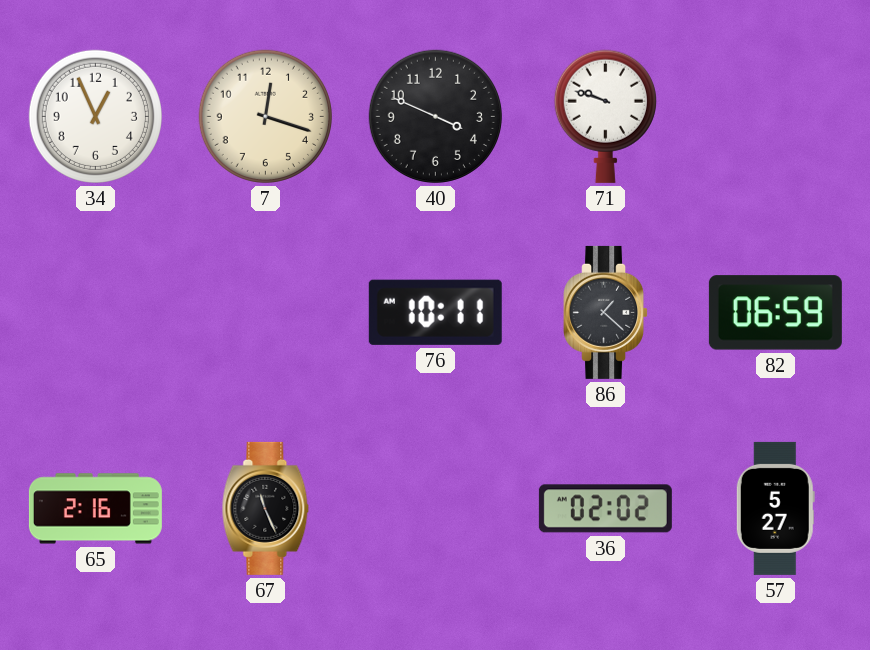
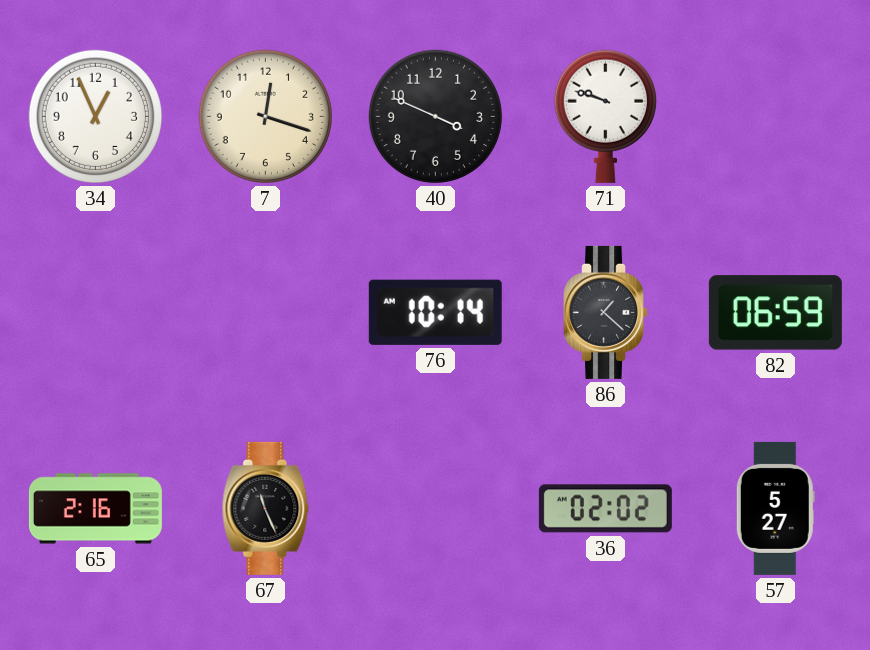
76: 10:11 -> 10:14 (435, 312)
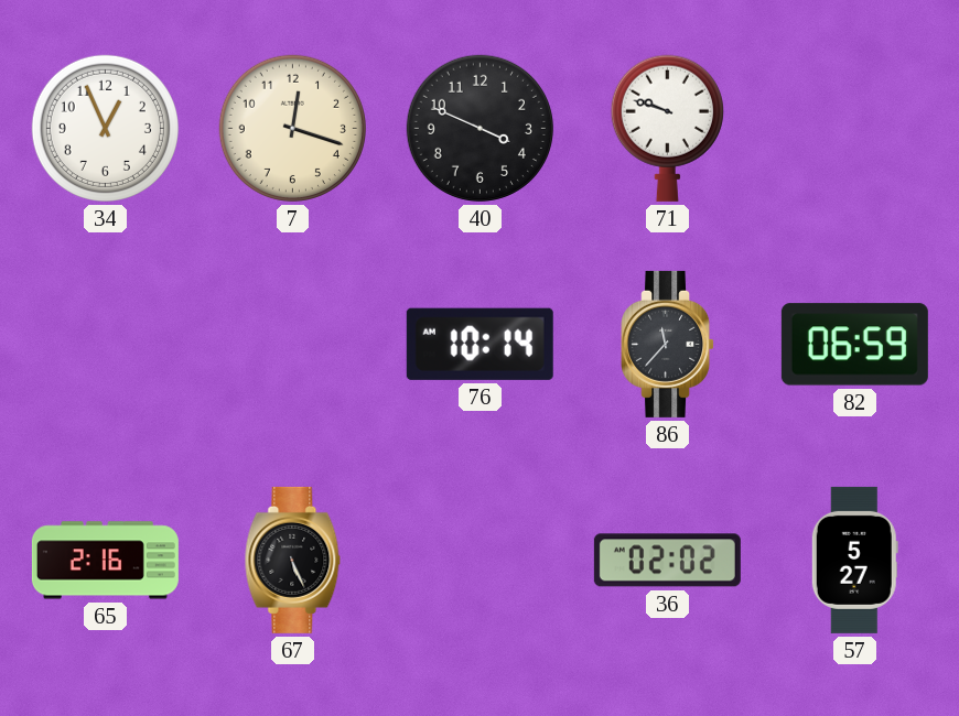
86: 1:22 -> 11:37 (668, 344)
67: 11:26 -> 5:26 (293, 560)
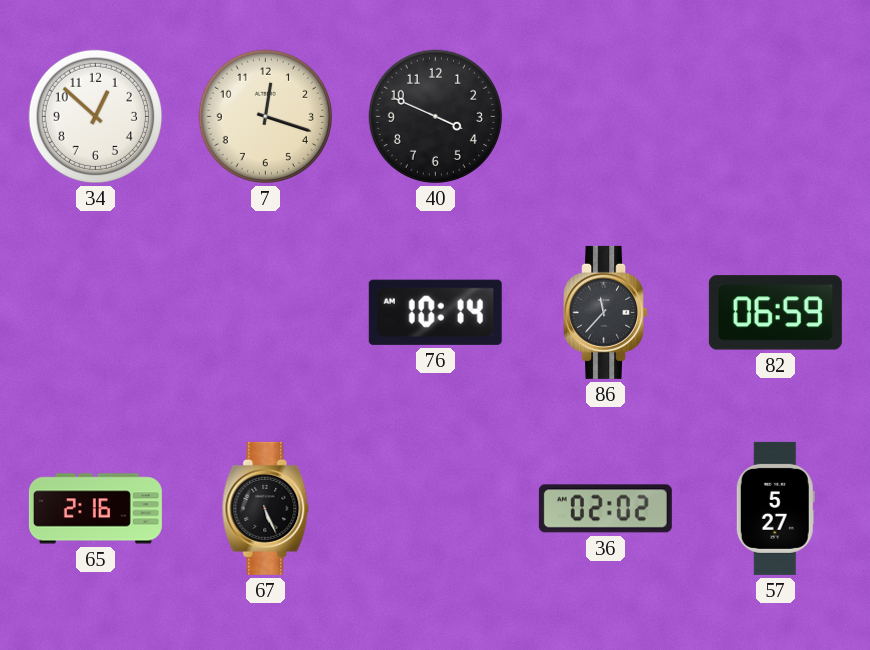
34: 12:56 -> 12:52 (95, 116)
71: 9:48 -> none (667, 128)
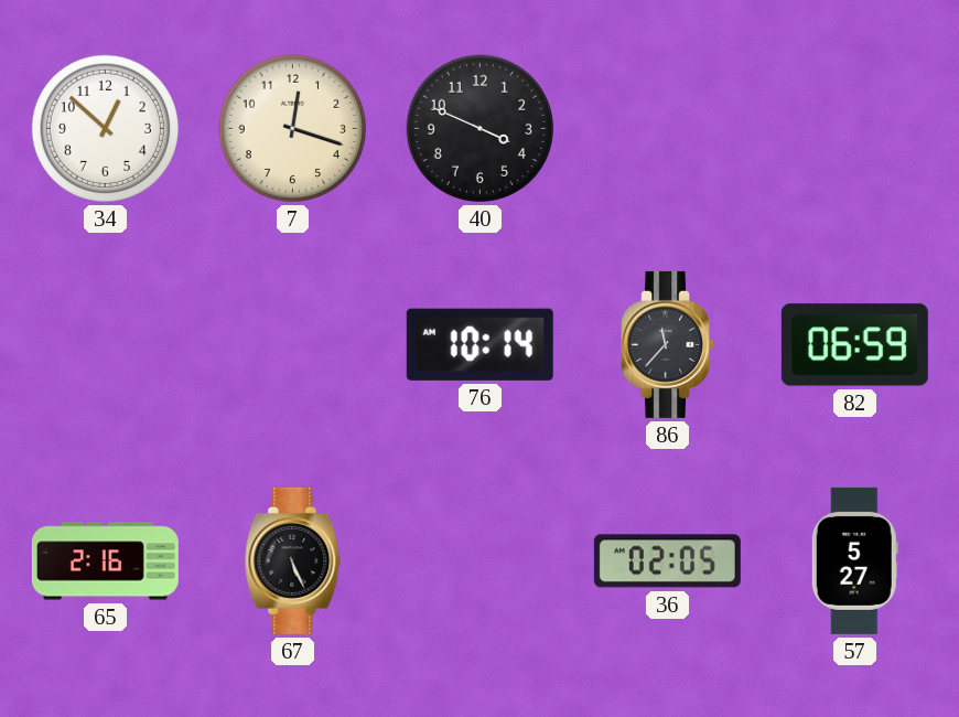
36: 02:02 -> 02:05 (667, 561)
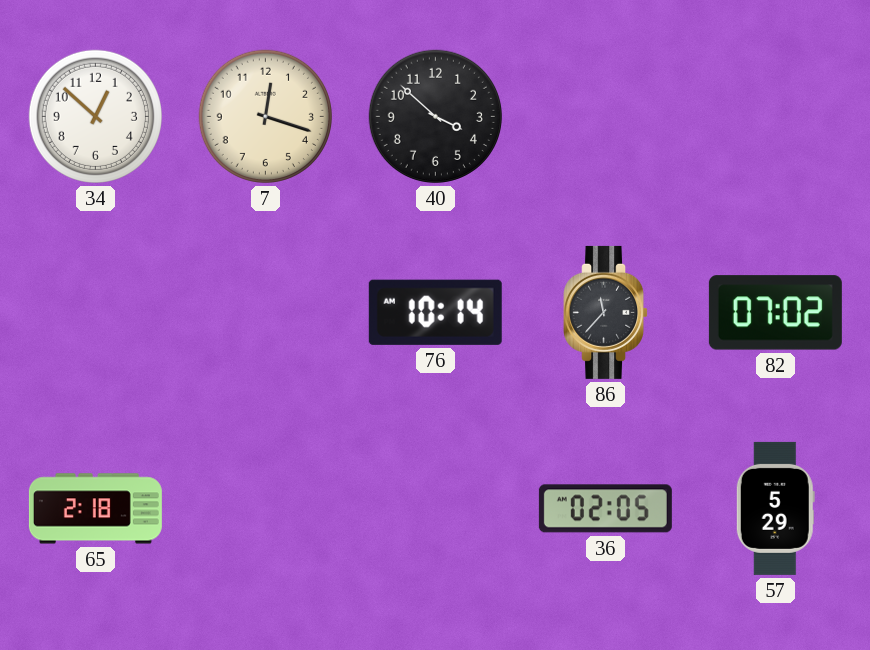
40: 3:49 -> 3:52 (435, 116)
82: 06:59 -> 07:02 (775, 313)
65: 2:16 -> 2:18 (95, 509)
67: 5:26 -> none (293, 560)
57: 5:27 -> 5:29 (775, 508)
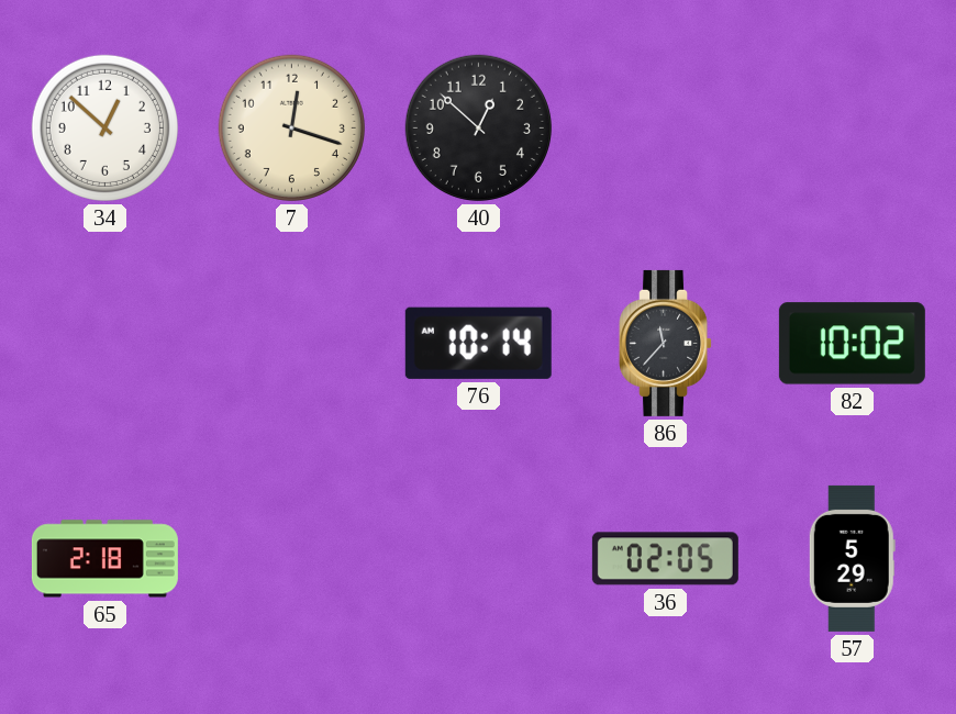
40: 3:52 -> 12:52 (478, 127)
82: 07:02 -> 10:02 (852, 344)
